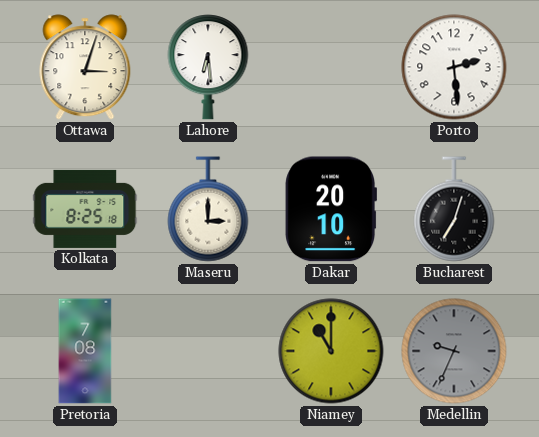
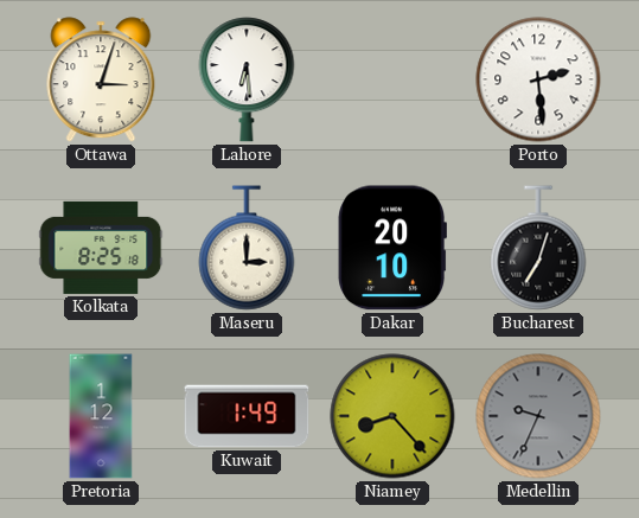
Pretoria: 7:08 -> 1:12 (101, 416)
Kuwait: none -> 1:49 (247, 416)
Niamey: 11:00 -> 8:23 (392, 416)
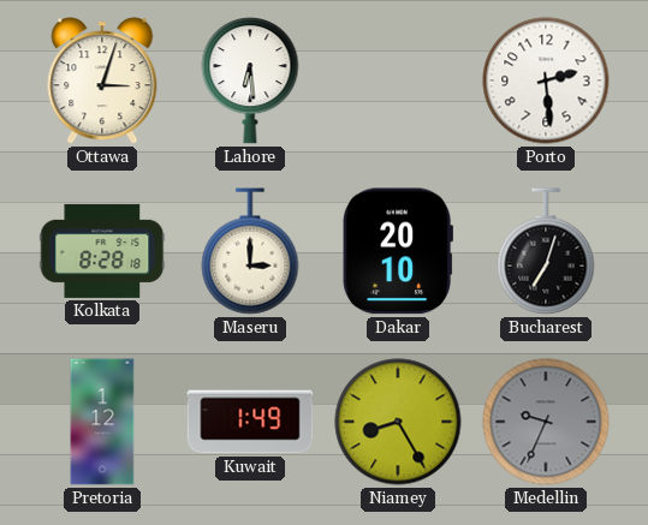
Kolkata: 8:25 -> 8:28 (102, 251)
Niamey: 8:23 -> 8:25 (398, 422)
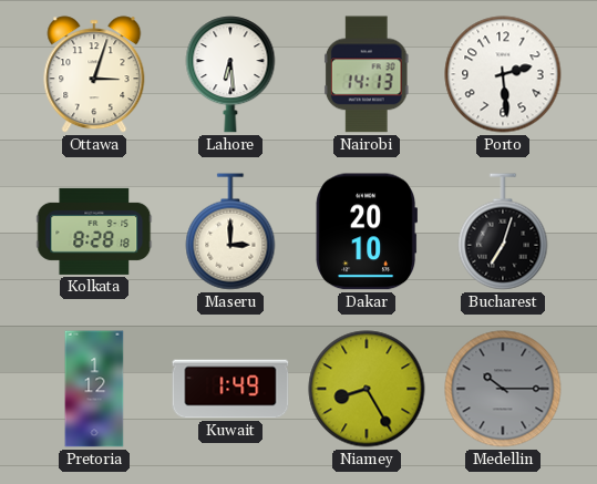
Nairobi: none -> 14:13 (367, 74)
Medellin: 9:34 -> 10:15 (503, 389)
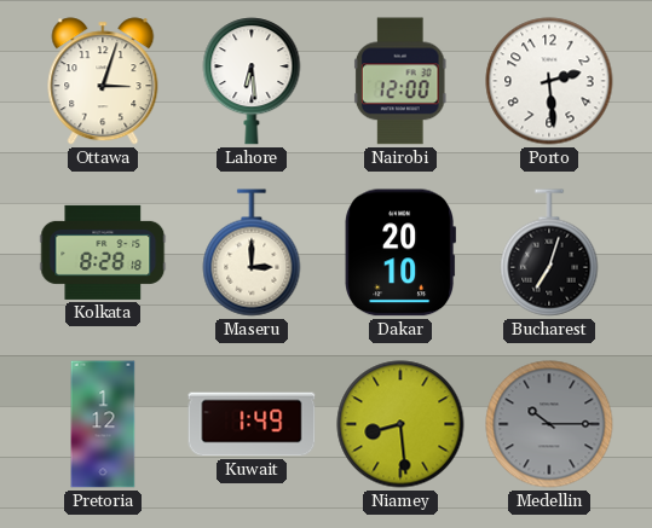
Nairobi: 14:13 -> 12:00 (400, 81)
Niamey: 8:25 -> 8:29 (400, 424)
